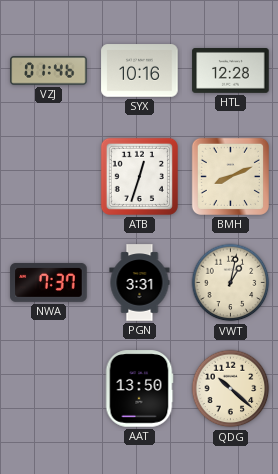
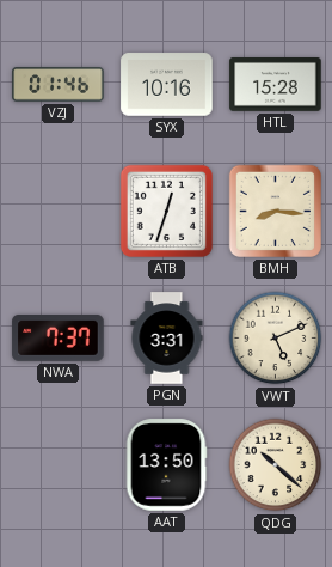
HTL: 12:28 -> 15:28 (276, 85)
BMH: 8:11 -> 8:16 (275, 211)
VWT: 1:02 -> 5:11 (276, 339)
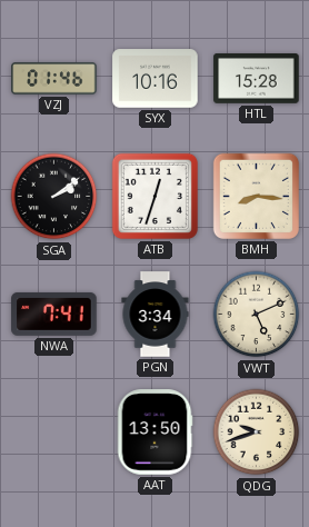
SGA: none -> 2:09 (54, 197)
NWA: 7:37 -> 7:41 (54, 314)
PGN: 3:31 -> 3:34 (156, 315)
QDG: 10:22 -> 9:42 (257, 432)
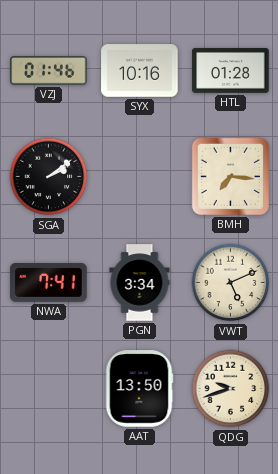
HTL: 15:28 -> 01:28 (231, 71)
ATB: 12:33 -> none (154, 196)
BMH: 8:16 -> 7:16 (230, 176)
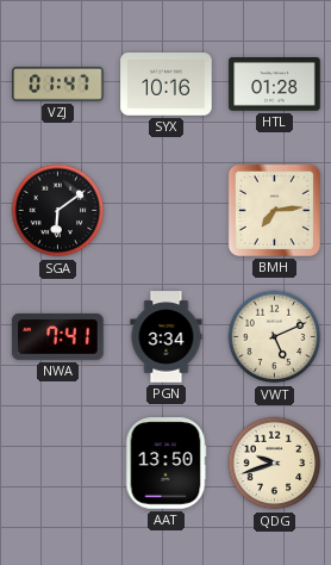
VZJ: 01:46 -> 01:47 (58, 85)
SGA: 2:09 -> 6:09 (58, 211)
BMH: 7:16 -> 7:14 (274, 210)
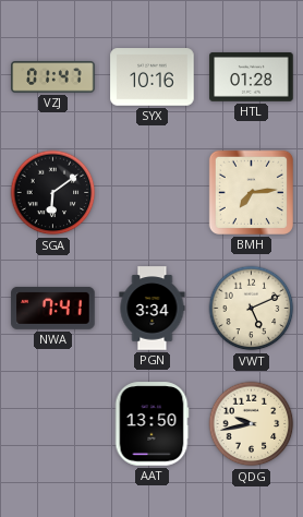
QDG: 9:42 -> 9:43 (252, 424)
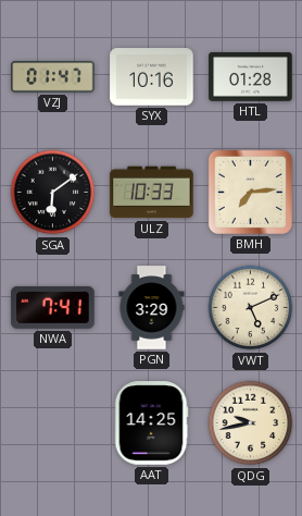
ULZ: none -> 10:33 (152, 193)
PGN: 3:34 -> 3:29 (152, 308)
AAT: 13:50 -> 14:25 (151, 423)
